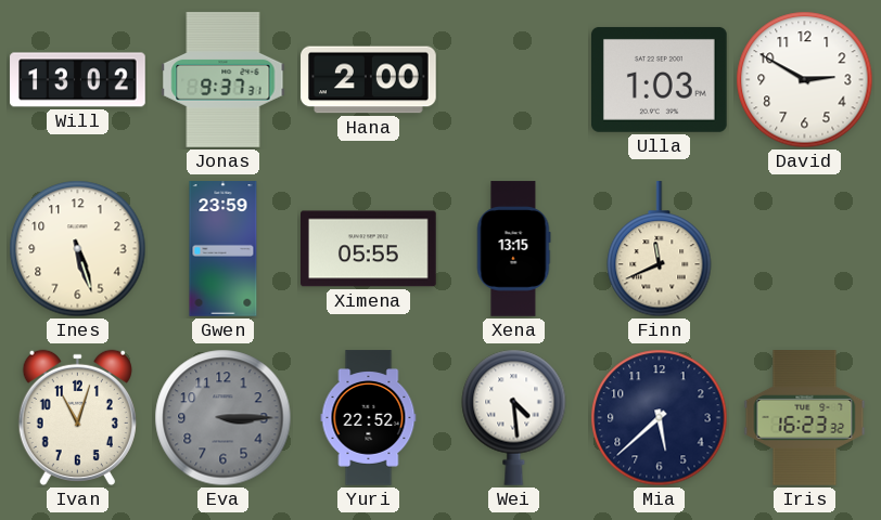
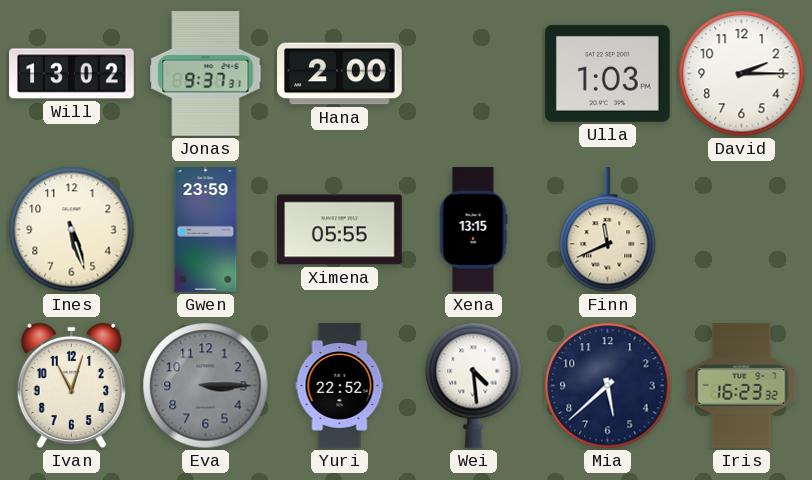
David: 2:50 -> 2:15 (742, 74)
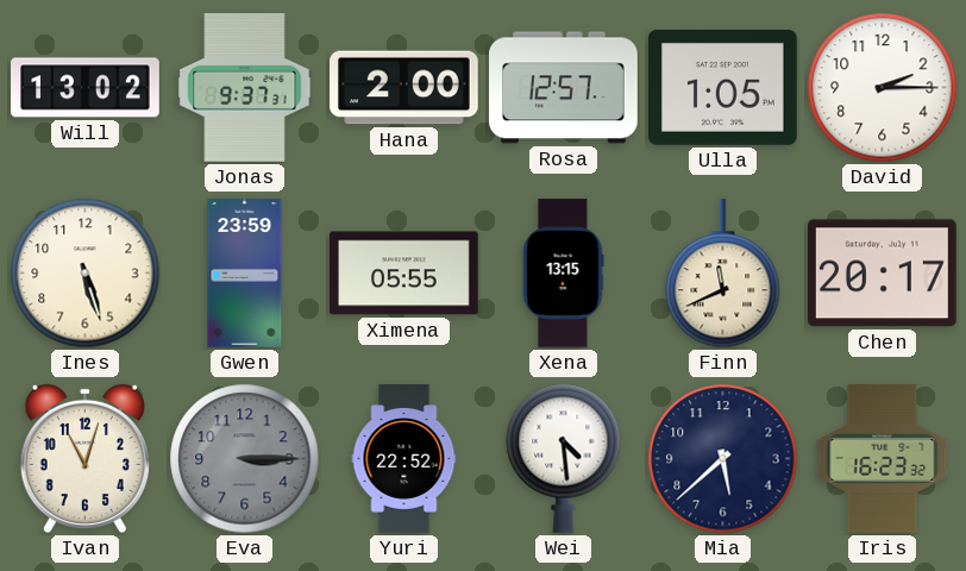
Rosa: none -> 12:57 (564, 88)
Ulla: 1:03 -> 1:05 (723, 87)
Chen: none -> 20:17 (883, 274)
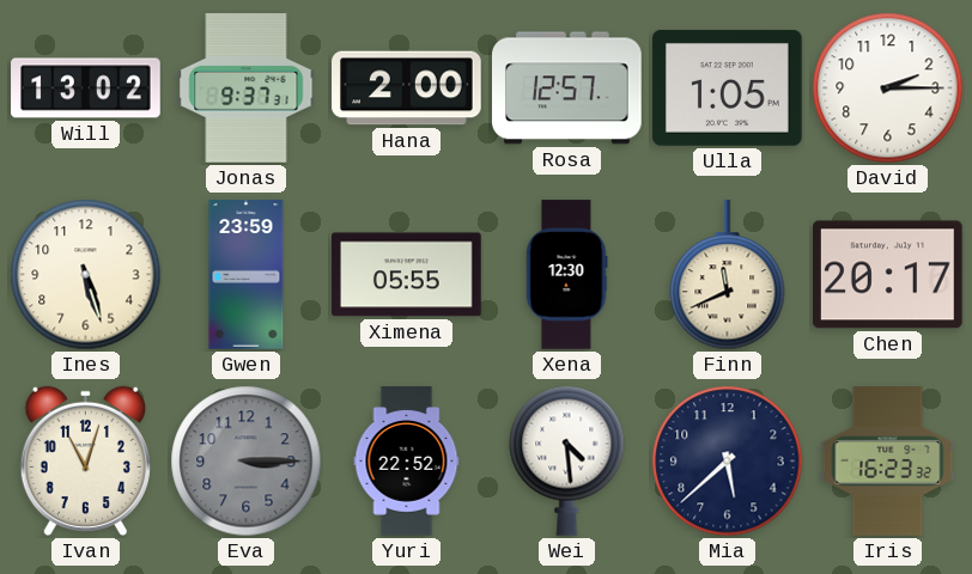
Xena: 13:15 -> 12:30 (566, 275)
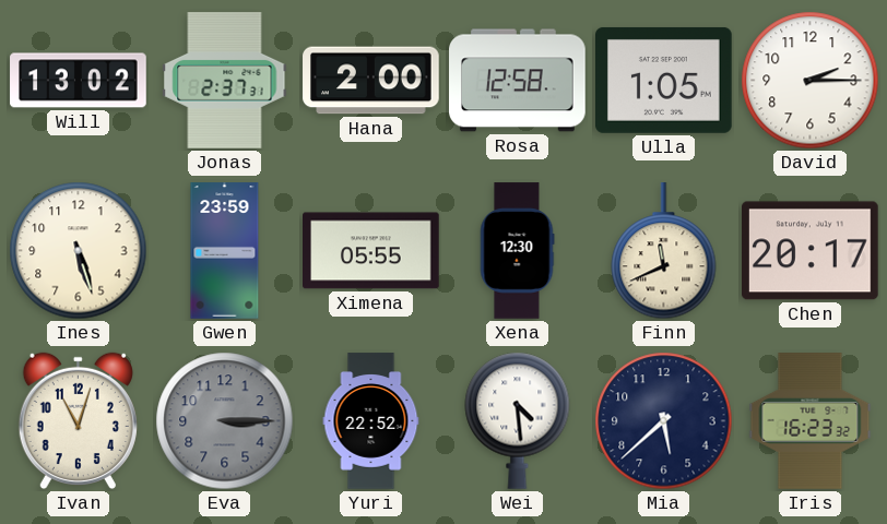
Jonas: 9:37 -> 2:37 (225, 81)
Rosa: 12:57 -> 12:58 (518, 81)
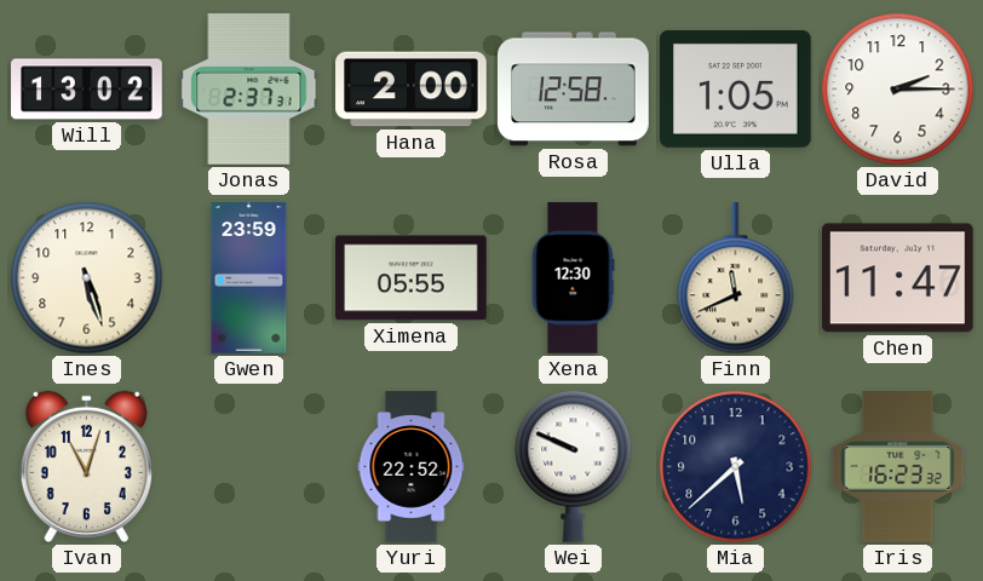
Chen: 20:17 -> 11:47 (898, 278)
Eva: 3:15 -> none (225, 421)
Wei: 4:29 -> 9:49 (574, 466)
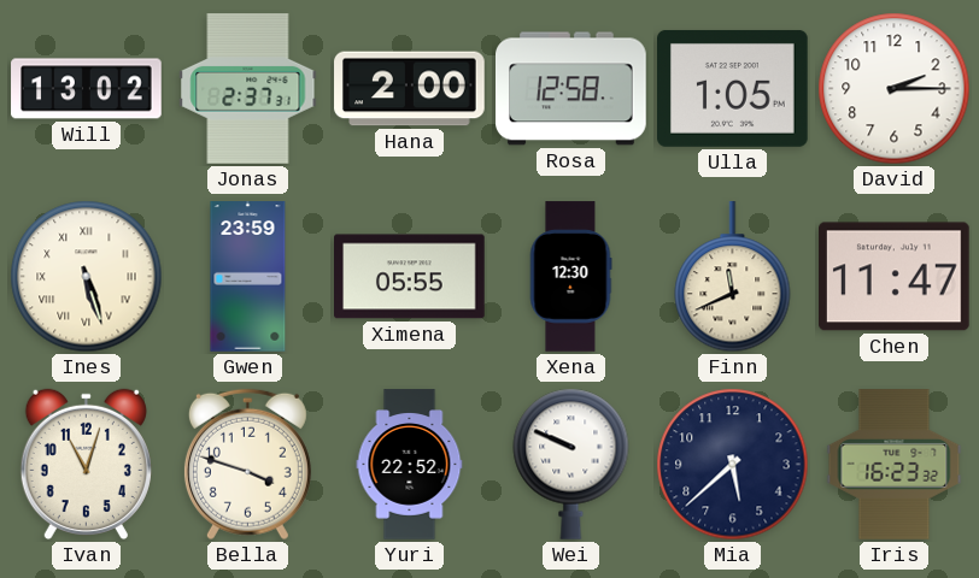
Ines numerals: Arabic -> Roman (87, 277)
Bella: none -> 3:48 (247, 465)
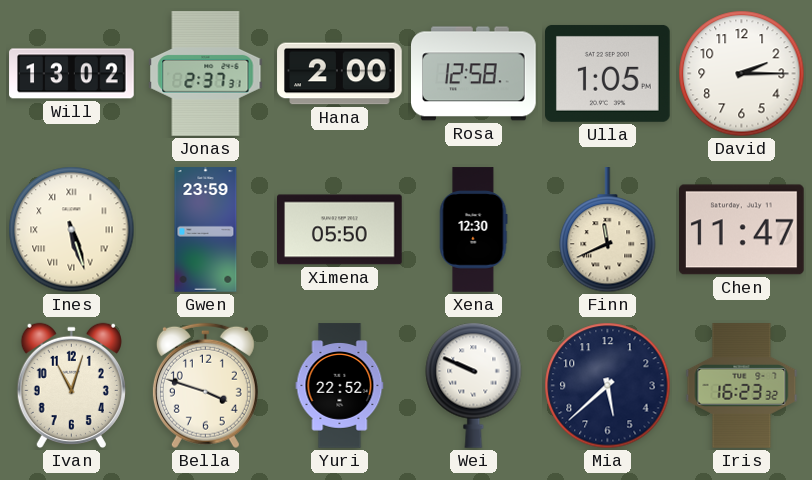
Ximena: 05:55 -> 05:50 (340, 230)
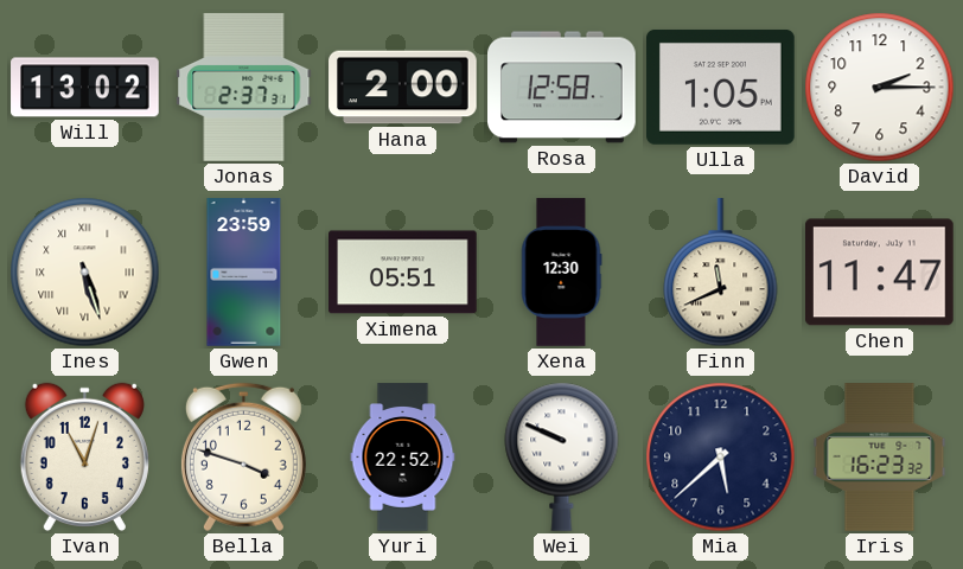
Ximena: 05:50 -> 05:51 (403, 273)
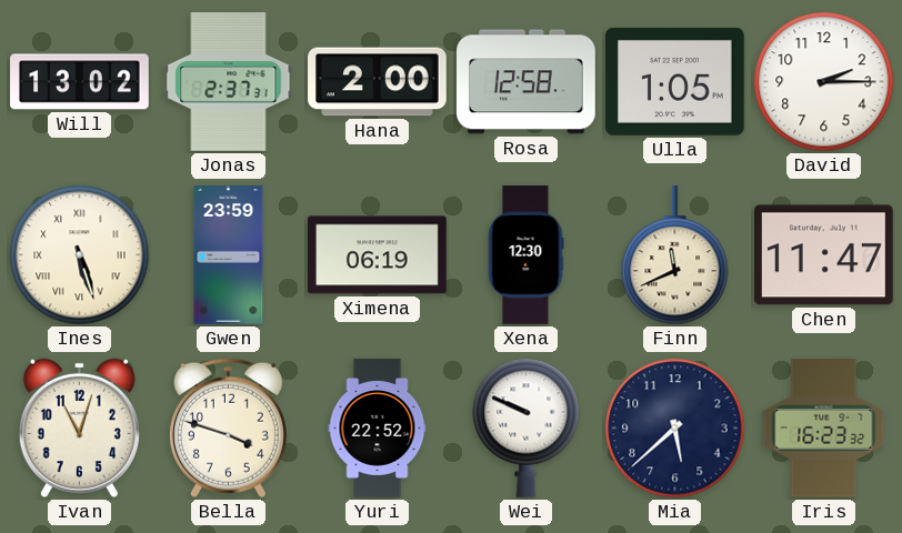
Ximena: 05:51 -> 06:19 (378, 255)
